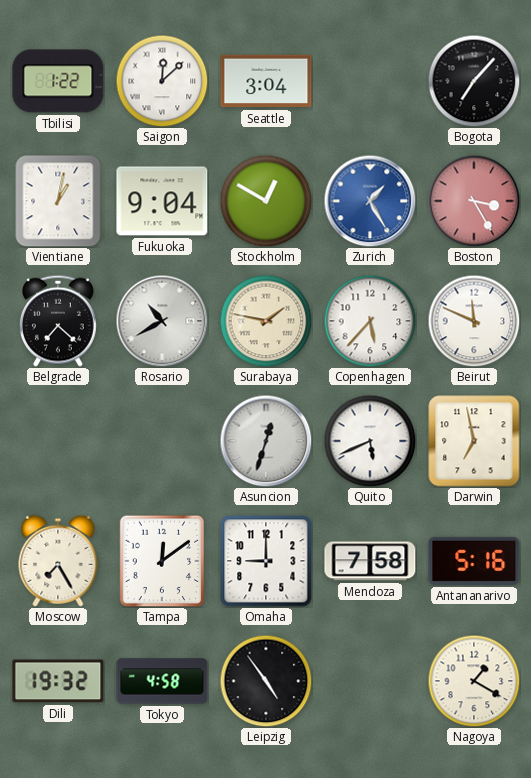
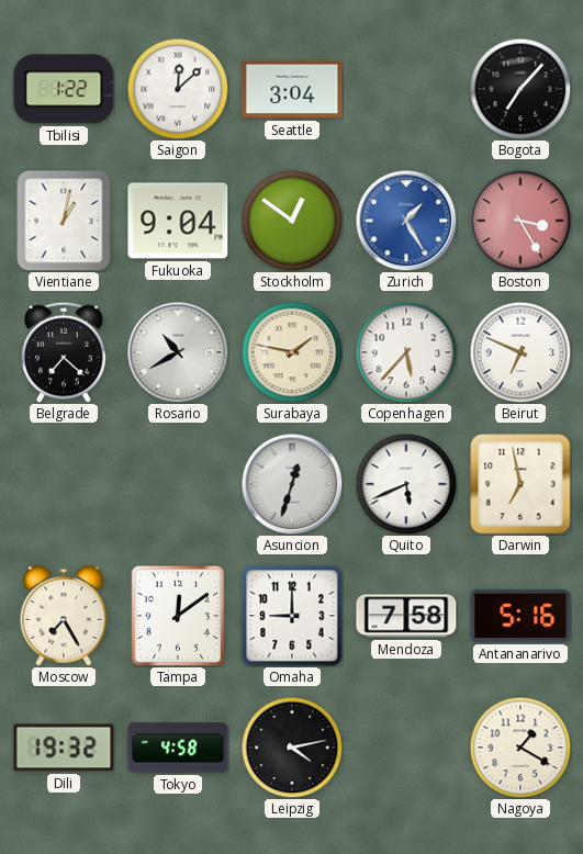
Stockholm: 12:50 -> 12:51 (292, 221)
Beirut: 11:49 -> 6:49 (520, 352)
Leipzig: 4:54 -> 4:13 (292, 748)
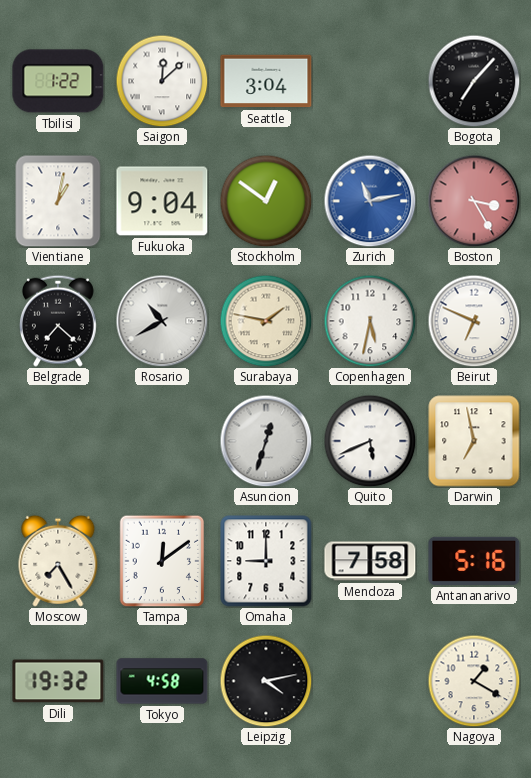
Zurich: 1:25 -> 11:13 (370, 201)
Copenhagen: 5:37 -> 5:32 (370, 321)
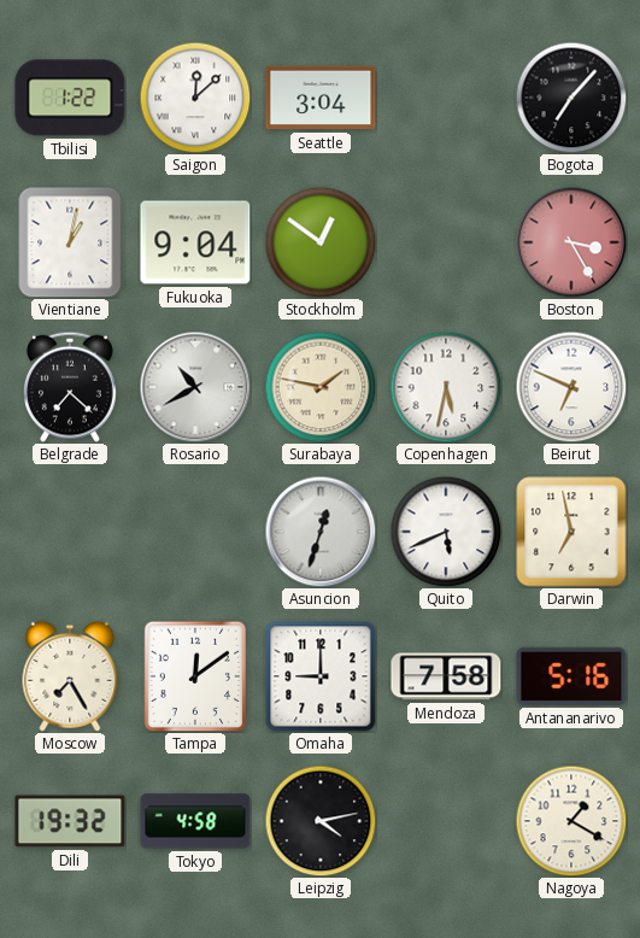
Zurich: 11:13 -> none (370, 201)
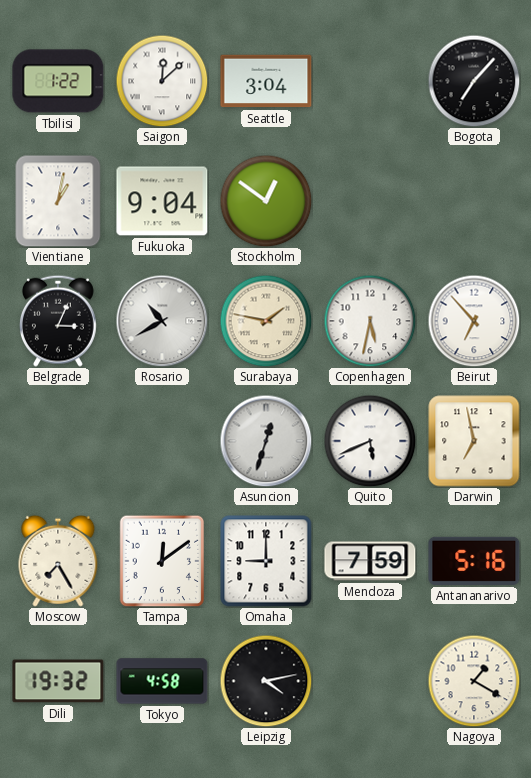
Boston: 3:25 -> none (571, 242)
Belgrade: 7:22 -> 3:04 (58, 321)
Beirut: 6:49 -> 6:53 (474, 321)
Mendoza: 7:58 -> 7:59 (370, 561)
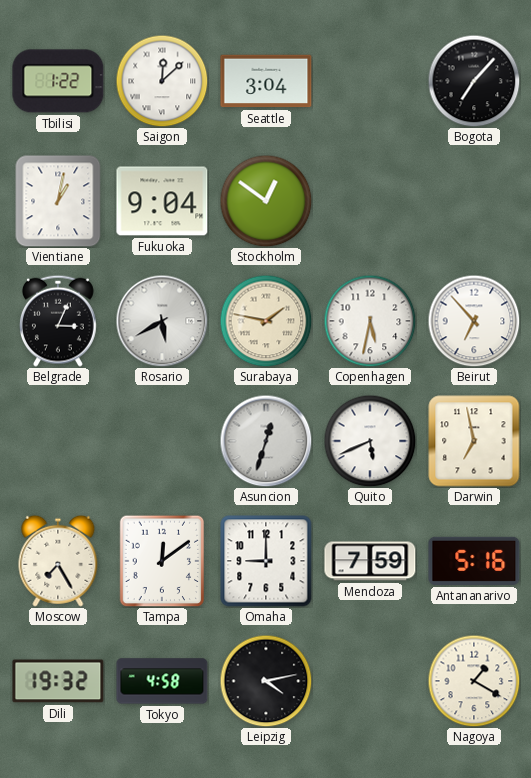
Rosario: 10:40 -> 5:40 (162, 321)
